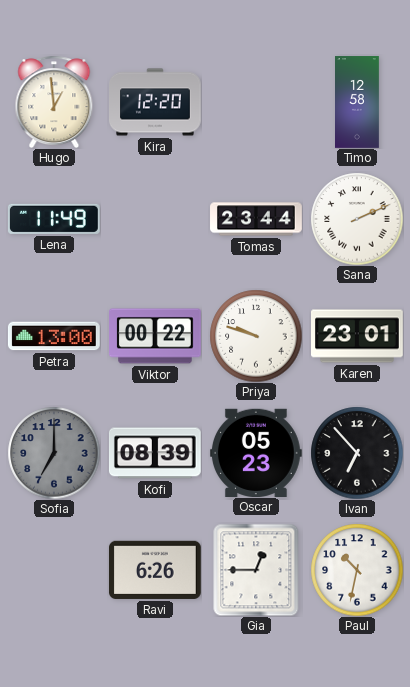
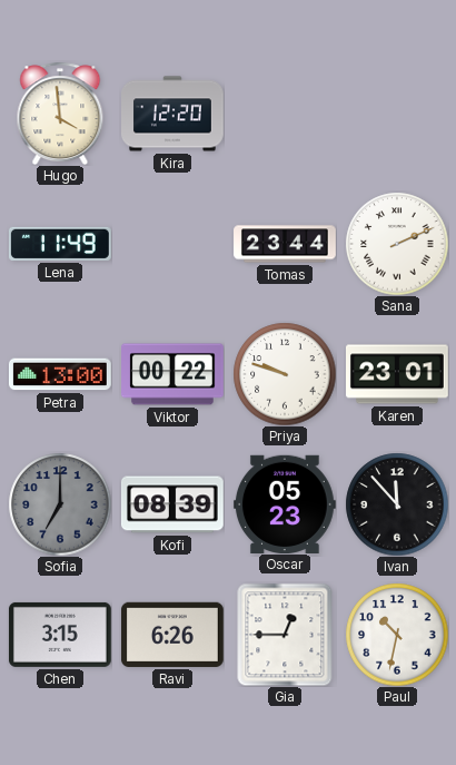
Hugo: 12:59 -> 3:59 (60, 114)
Timo: 12:58 -> none (358, 102)
Ivan: 6:53 -> 11:53 (397, 504)
Chen: none -> 3:15 (60, 635)
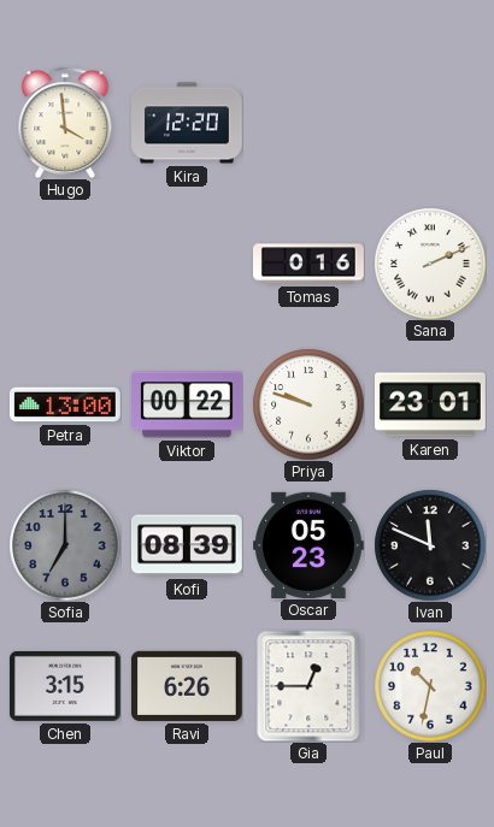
Lena: 11:49 -> none (60, 244)
Tomas: 23:44 -> 0:16 (308, 264)
Ivan: 11:53 -> 11:49 (430, 545)
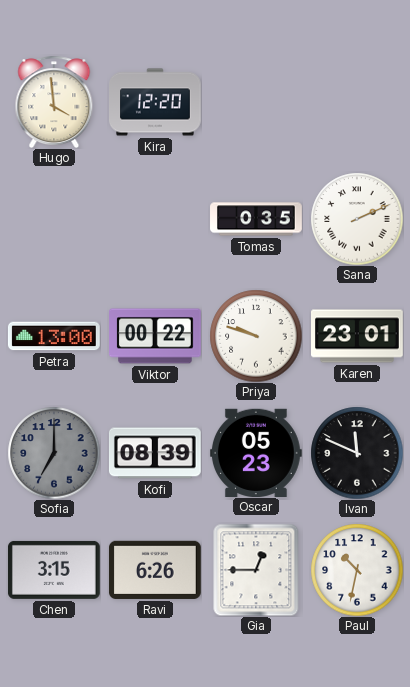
Tomas: 0:16 -> 0:35 (256, 219)
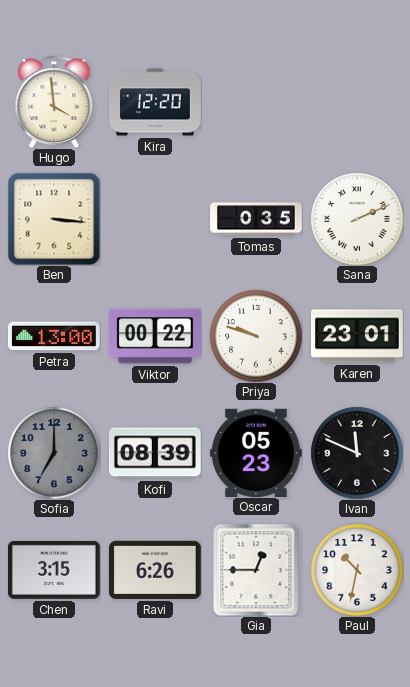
Ben: none -> 3:16 (54, 219)
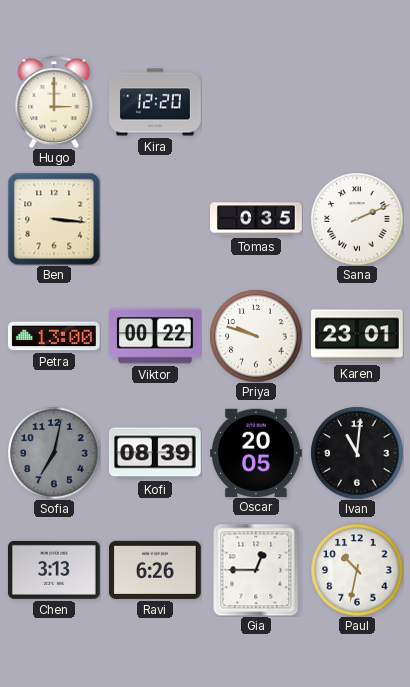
Hugo: 3:59 -> 3:00 (54, 102)
Sofia: 7:00 -> 7:02 (54, 453)
Oscar: 05:23 -> 20:05 (256, 452)
Ivan: 11:49 -> 11:01 (357, 453)
Chen: 3:15 -> 3:13 (54, 570)
